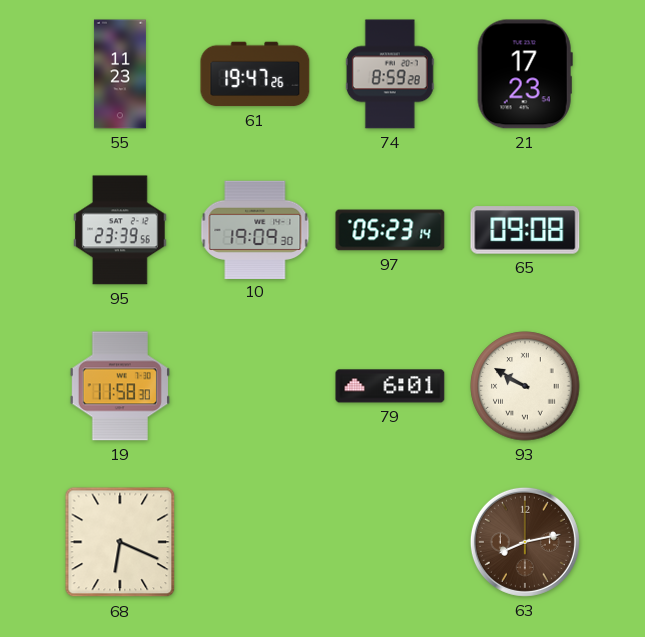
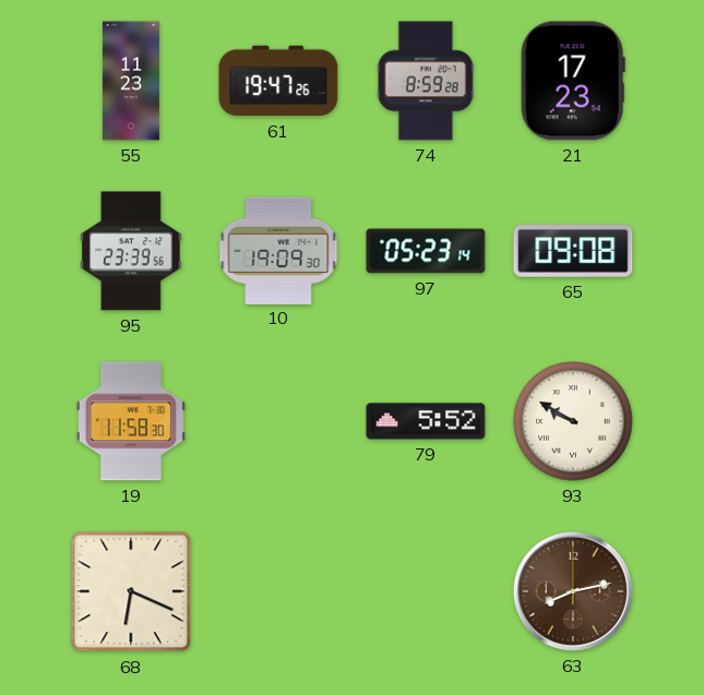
79: 6:01 -> 5:52 (426, 421)
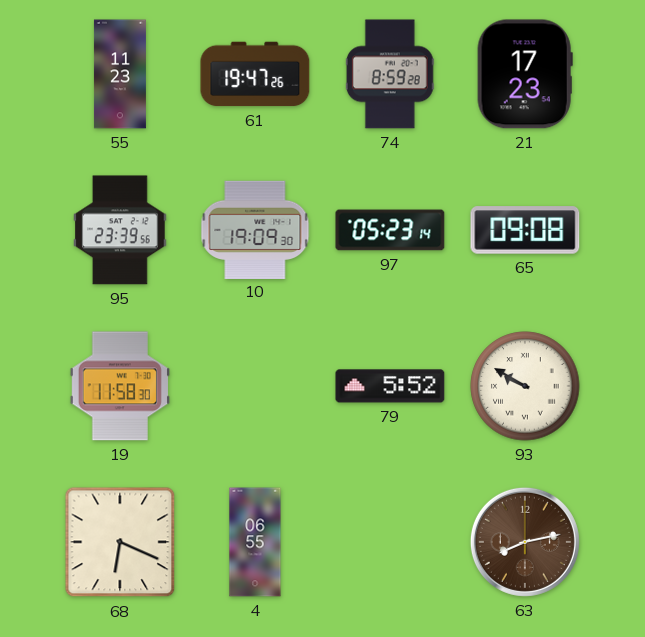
4: none -> 06:55 (255, 542)
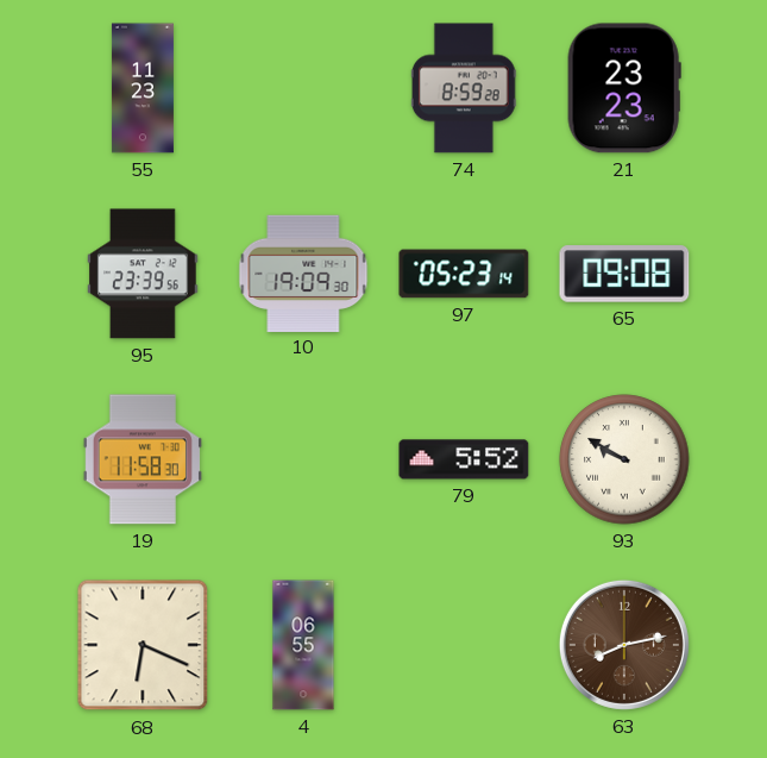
61: 19:47 -> none (255, 74)
21: 17:23 -> 23:23 (624, 88)
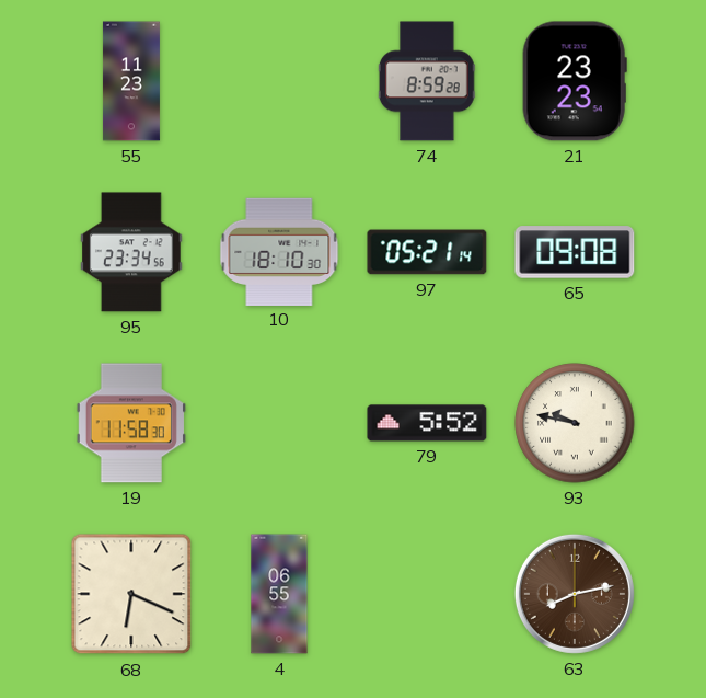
95: 23:39 -> 23:34 (131, 252)
10: 19:09 -> 18:10 (279, 251)
97: 05:23 -> 05:21 (427, 252)
93: 9:50 -> 9:47 (575, 423)
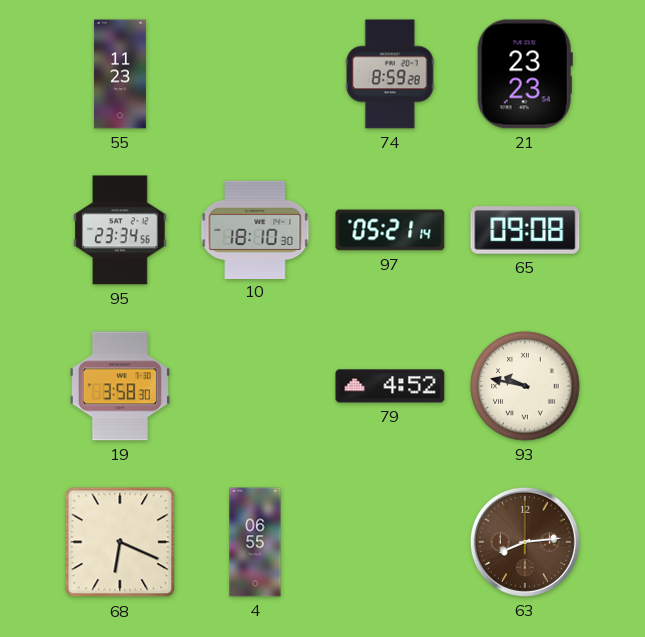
19: 11:58 -> 3:58 (120, 386)
79: 5:52 -> 4:52 (390, 386)
63: 8:13 -> 8:14 (525, 542)
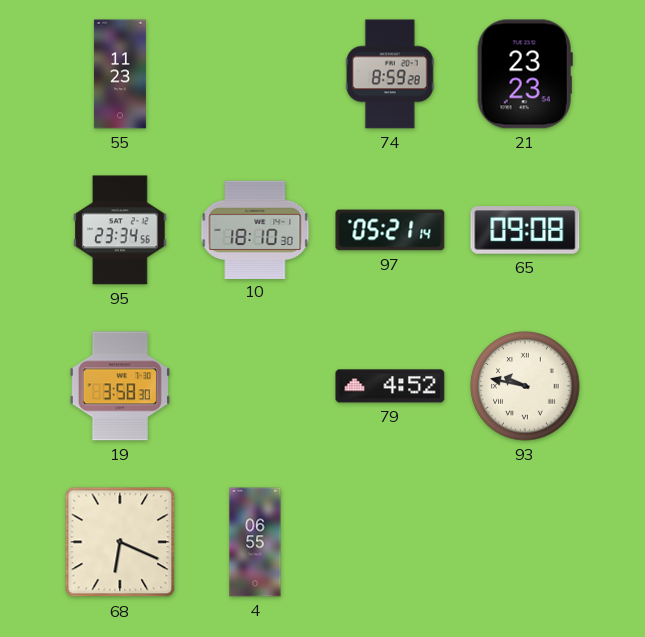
63: 8:14 -> none (525, 542)
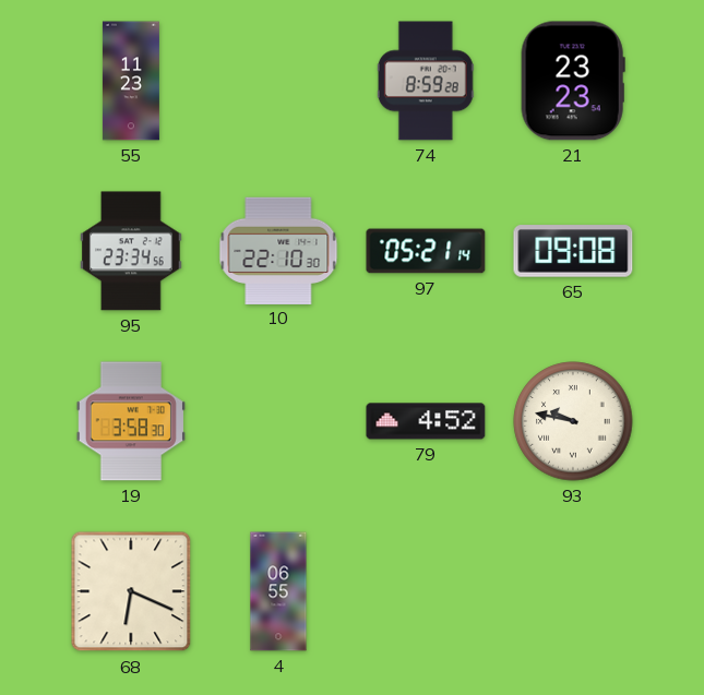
10: 18:10 -> 22:10 (278, 250)
